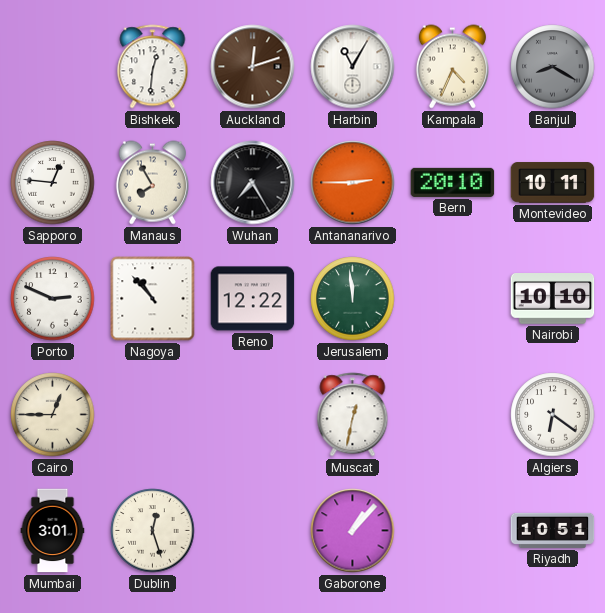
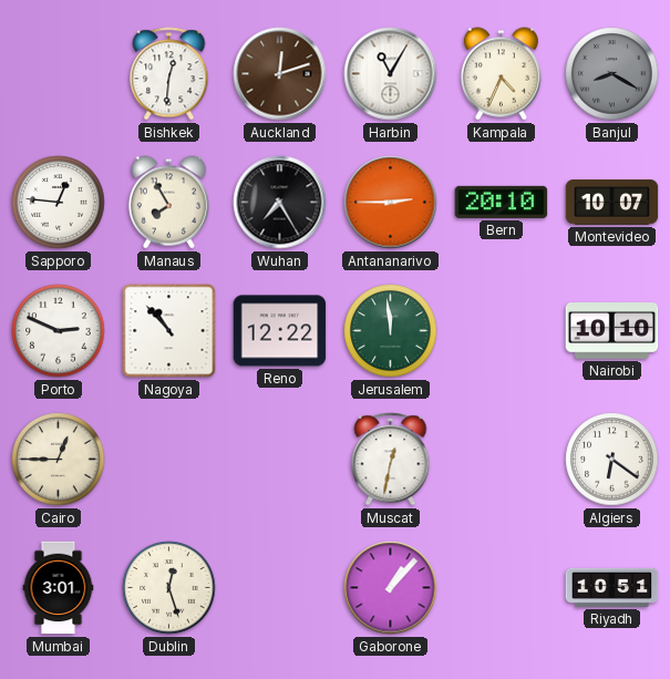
Montevideo: 10:11 -> 10:07 (612, 203)
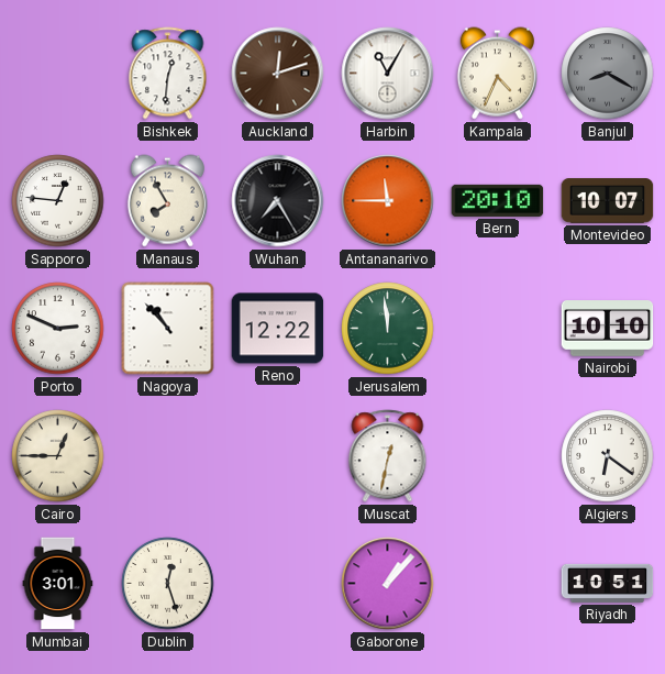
Antananarivo: 2:45 -> 11:45 (388, 201)
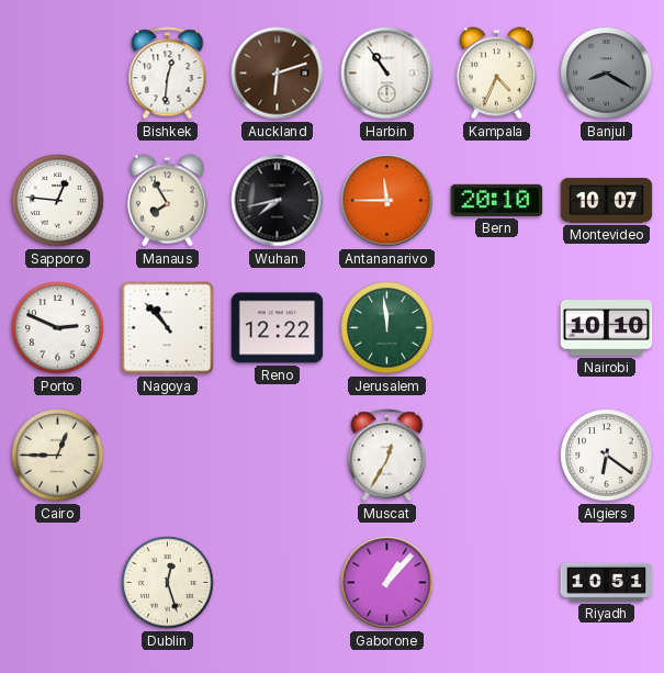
Auckland: 12:12 -> 6:12 (278, 74)
Harbin: 11:05 -> 10:54 (387, 74)
Wuhan: 7:25 -> 7:43 (278, 201)
Muscat: 12:32 -> 12:35 (387, 456)
Mumbai: 3:01 -> none (58, 584)
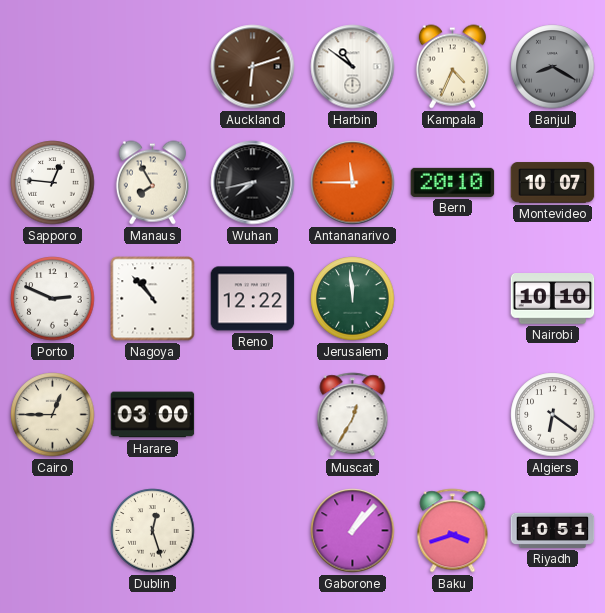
Bishkek: 12:31 -> none (168, 74)
Harbin: 10:54 -> 10:51 (353, 67)
Harare: none -> 03:00 (153, 415)
Baku: none -> 3:42 (453, 531)
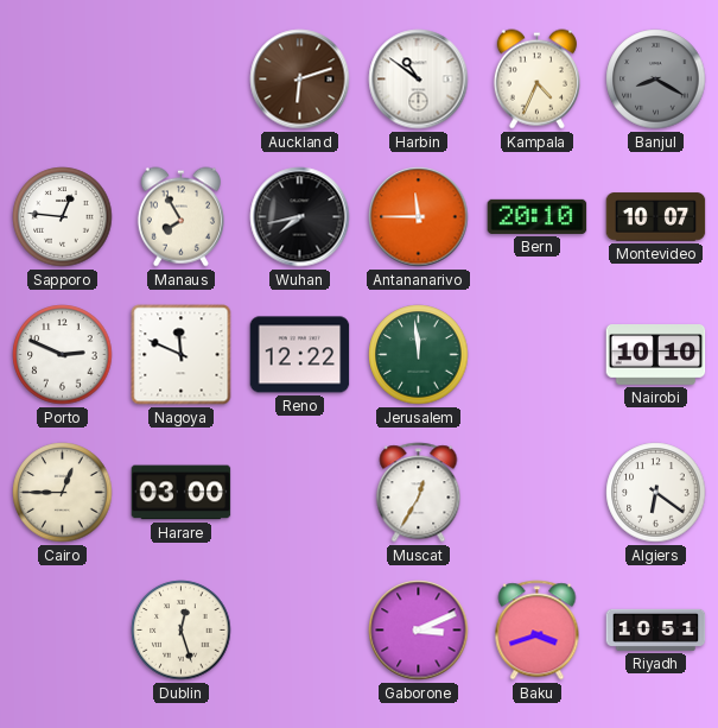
Nagoya: 10:53 -> 11:49 (182, 355)
Gaborone: 1:07 -> 3:11 (419, 631)
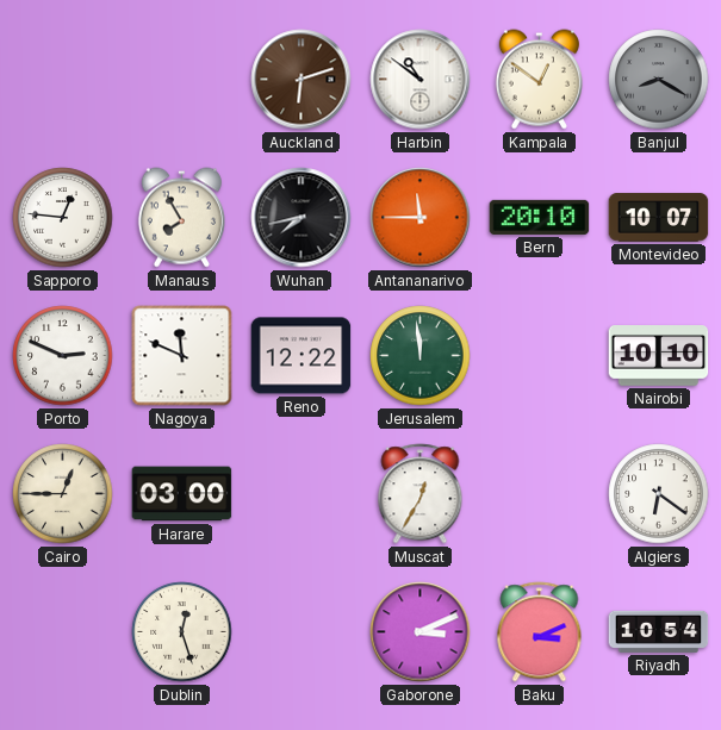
Kampala: 4:34 -> 12:51 (539, 80)
Baku: 3:42 -> 3:11 (540, 632)
Riyadh: 10:51 -> 10:54 (659, 631)
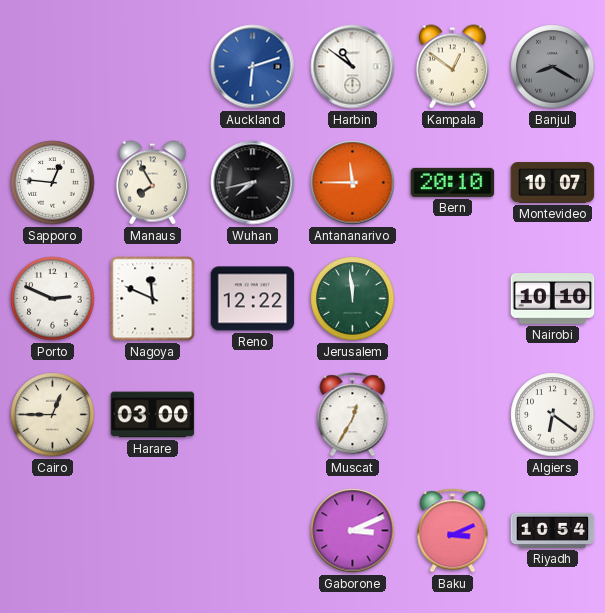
Auckland dial: brown -> blue (253, 67)
Dublin: 12:27 -> none (182, 632)
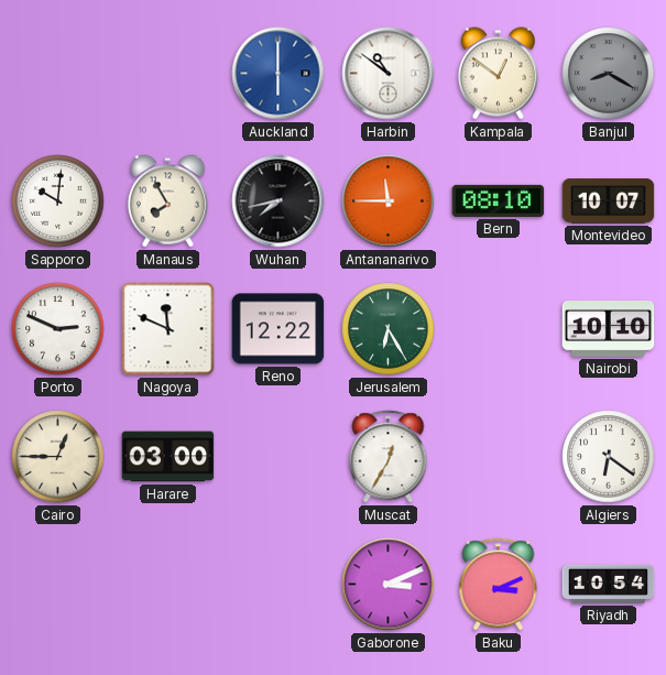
Auckland: 6:12 -> 6:00 (279, 74)
Sapporo: 12:46 -> 10:01 (58, 202)
Bern: 20:10 -> 08:10 (499, 200)
Jerusalem: 11:59 -> 6:25 (389, 329)
